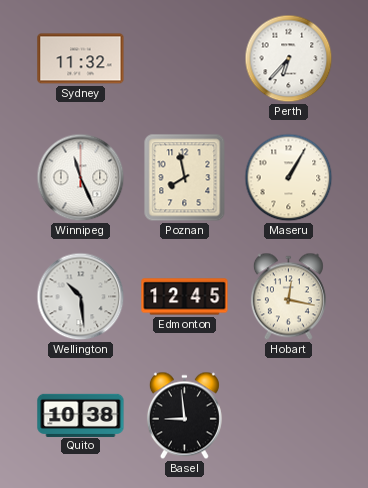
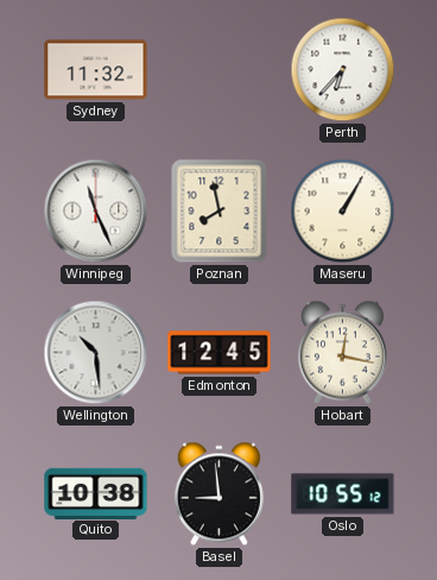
Oslo: none -> 10:55 (343, 494)
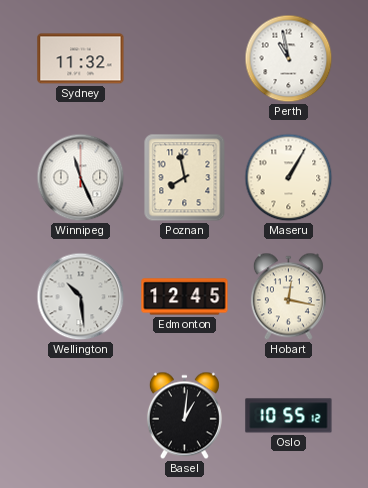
Perth: 6:37 -> 10:58 (289, 59)
Quito: 10:38 -> none (96, 493)
Basel: 8:59 -> 1:01 (184, 416)
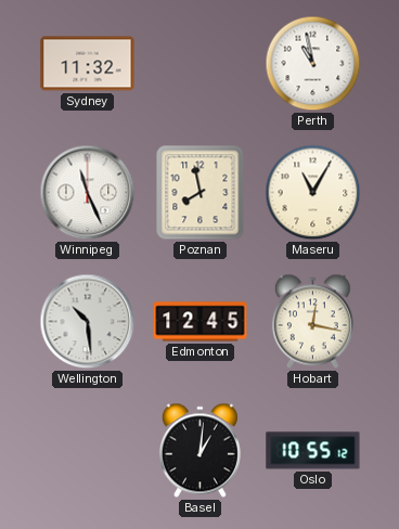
Maseru: 1:05 -> 11:05 (313, 193)
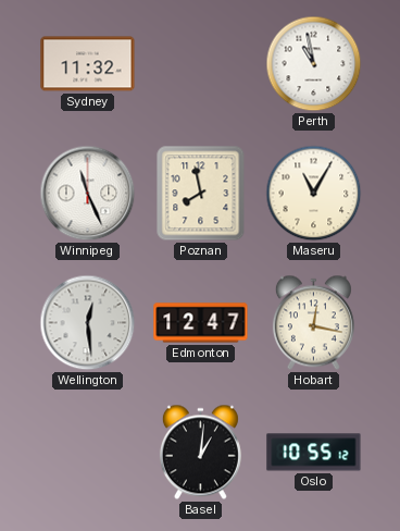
Wellington: 10:29 -> 12:29 (88, 323)
Edmonton: 12:45 -> 12:47 (201, 323)
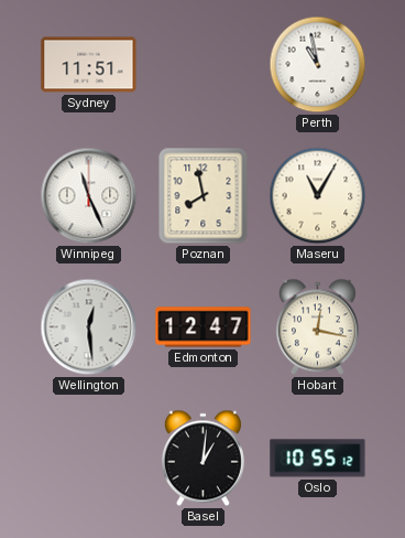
Sydney: 11:32 -> 11:51 (89, 65)
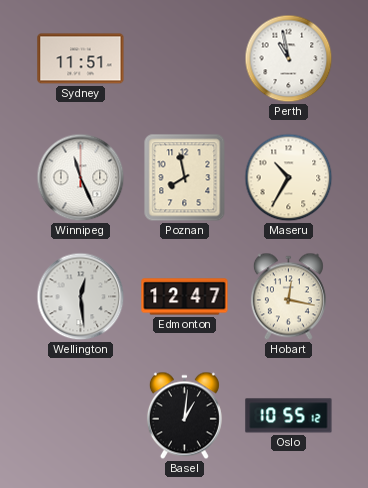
Maseru: 11:05 -> 10:35 (289, 178)
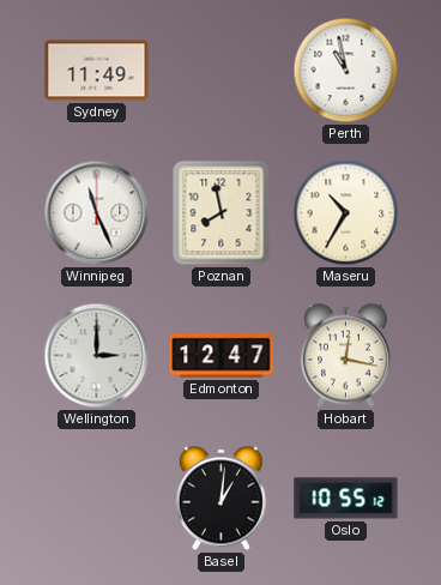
Sydney: 11:51 -> 11:49 (97, 71)
Wellington: 12:29 -> 3:00 (97, 356)
